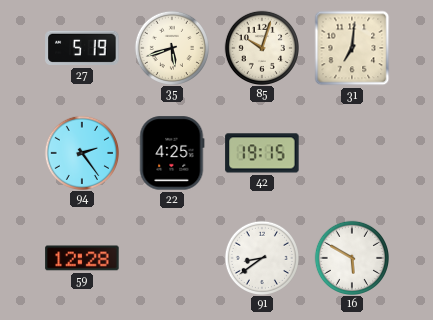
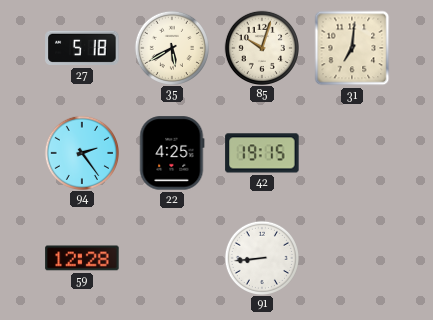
27: 5:19 -> 5:18 (82, 48)
35: 5:42 -> 5:40 (171, 47)
91: 8:39 -> 8:44 (261, 257)
16: 5:50 -> none (351, 257)
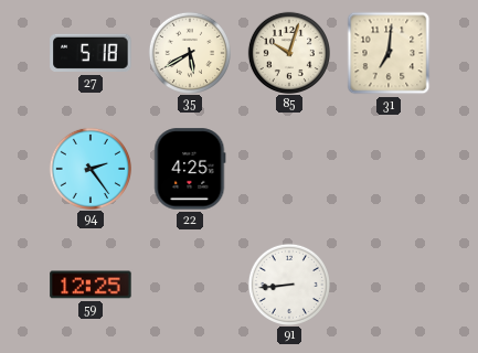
42: 19:15 -> none (262, 153)
59: 12:28 -> 12:25 (91, 285)
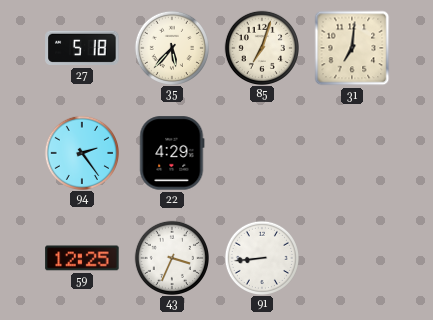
35: 5:40 -> 5:37 (171, 47)
85: 10:03 -> 7:03 (261, 47)
22: 4:25 -> 4:29 (172, 153)
43: none -> 3:34 (171, 257)
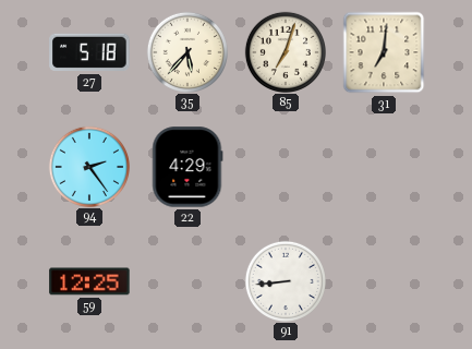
43: 3:34 -> none (171, 257)
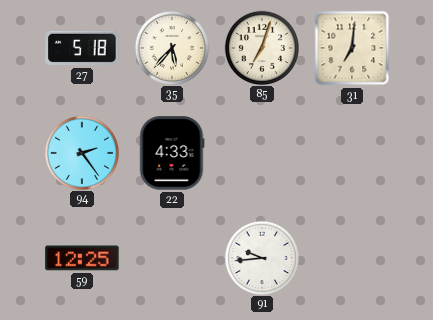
22: 4:29 -> 4:33 (172, 153)
91: 8:44 -> 9:44 (261, 257)
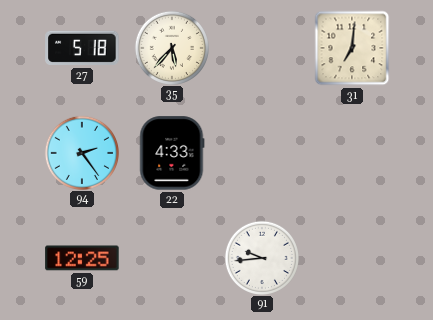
85: 7:03 -> none (261, 47)
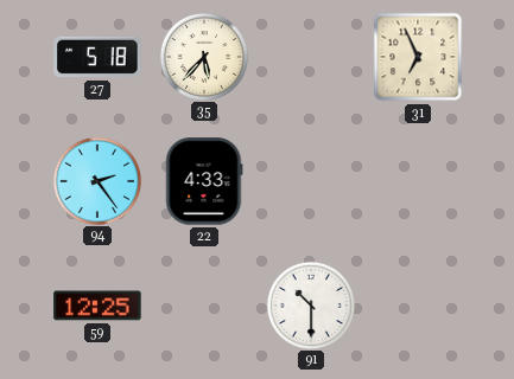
31: 7:01 -> 6:56 (418, 57)
91: 9:44 -> 10:30 (310, 304)
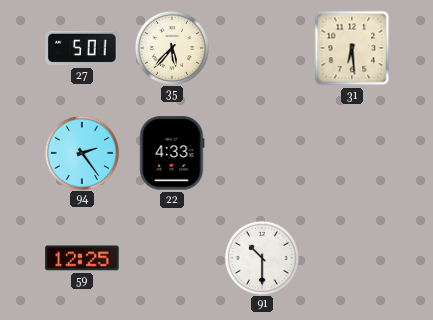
27: 5:18 -> 5:01 (82, 48)
31: 6:56 -> 6:29 (352, 48)
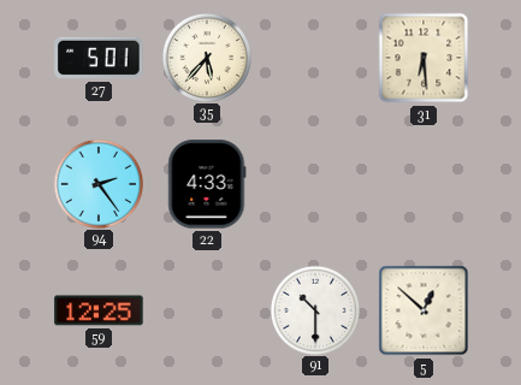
5: none -> 12:52 (424, 310)
